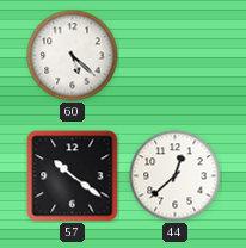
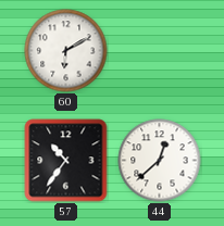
60: 5:22 -> 6:10 (66, 51)
57: 10:21 -> 10:36 (66, 161)
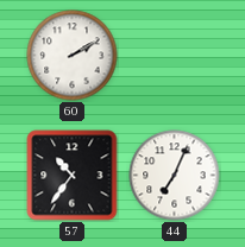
60: 6:10 -> 2:10 (73, 56)
44: 12:38 -> 7:04 (175, 176)
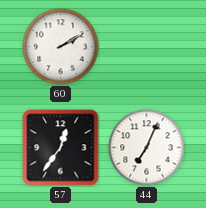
57: 10:36 -> 12:36 (61, 148)
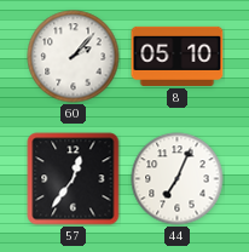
60: 2:10 -> 2:07 (74, 57)
8: none -> 05:10 (178, 56)
